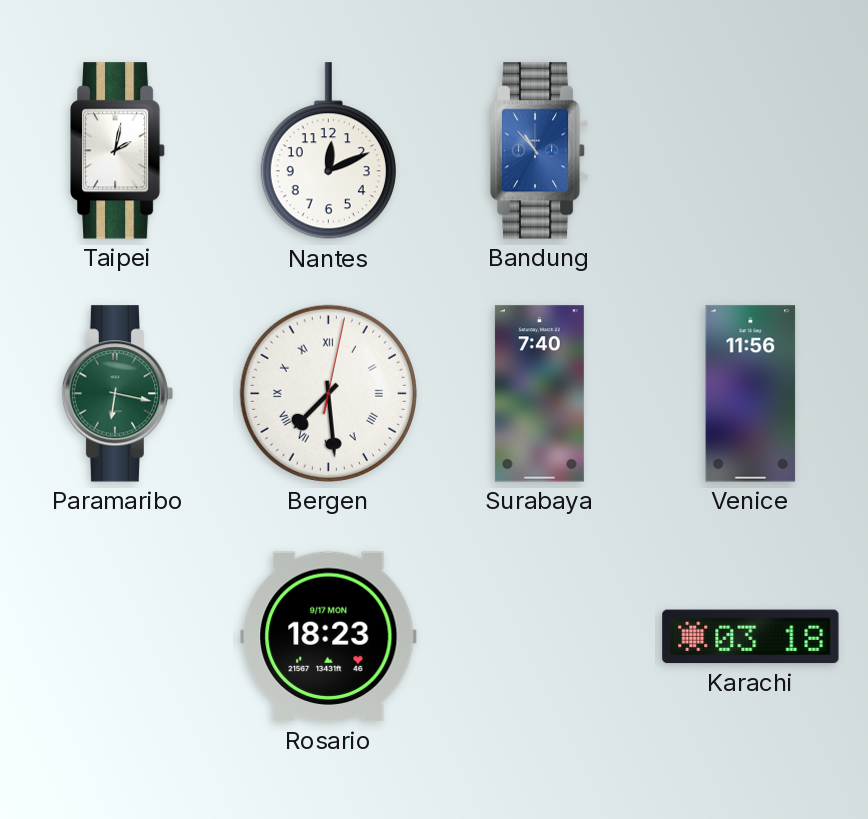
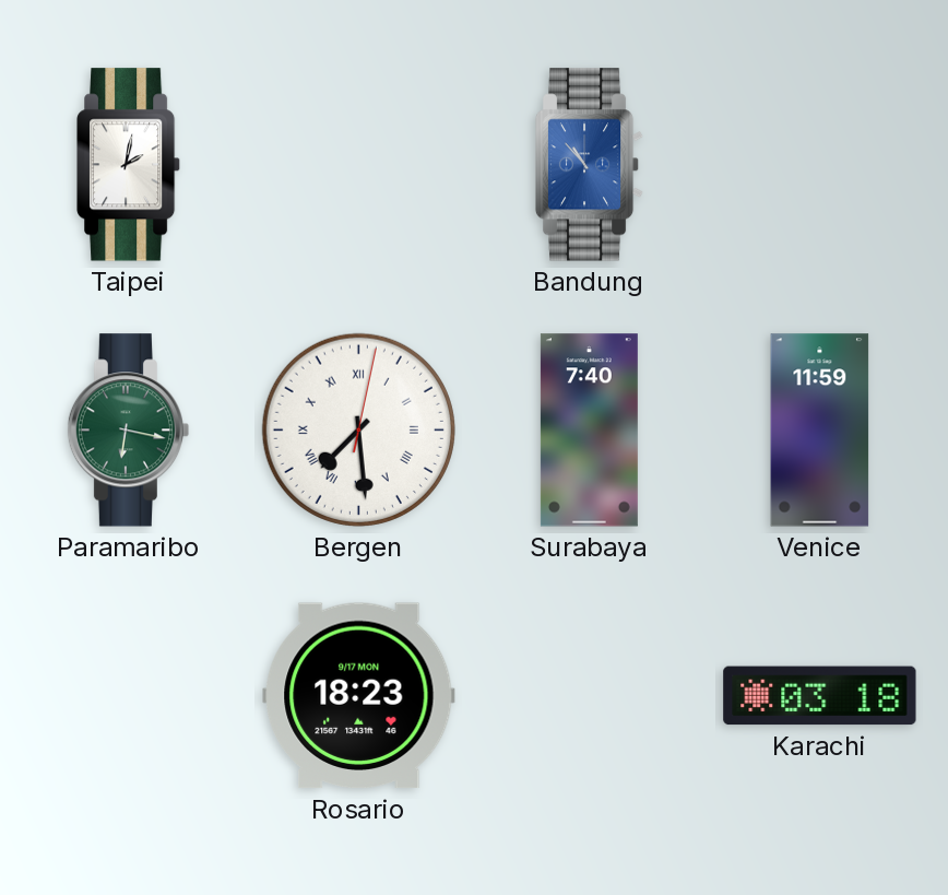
Nantes: 12:11 -> none (328, 151)
Venice: 11:56 -> 11:59 (820, 431)
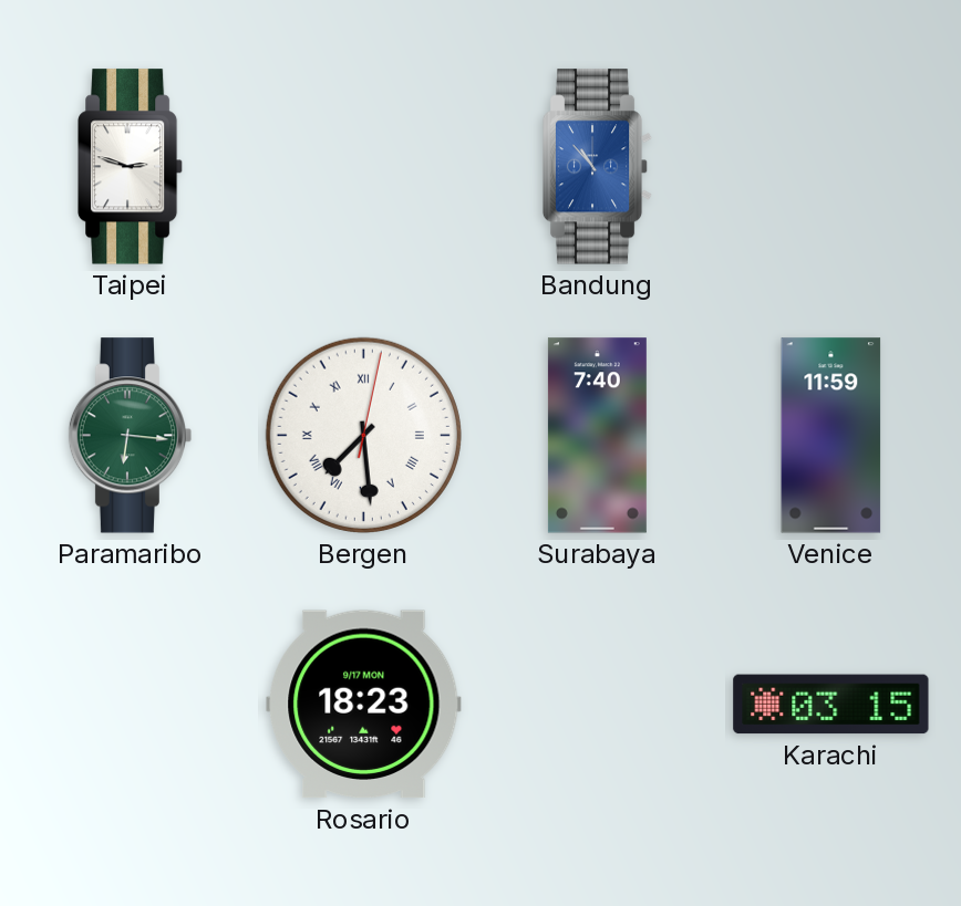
Taipei: 2:02 -> 2:48 (132, 167)
Paramaribo: 6:17 -> 6:16 (131, 436)
Karachi: 03:18 -> 03:15 (831, 705)
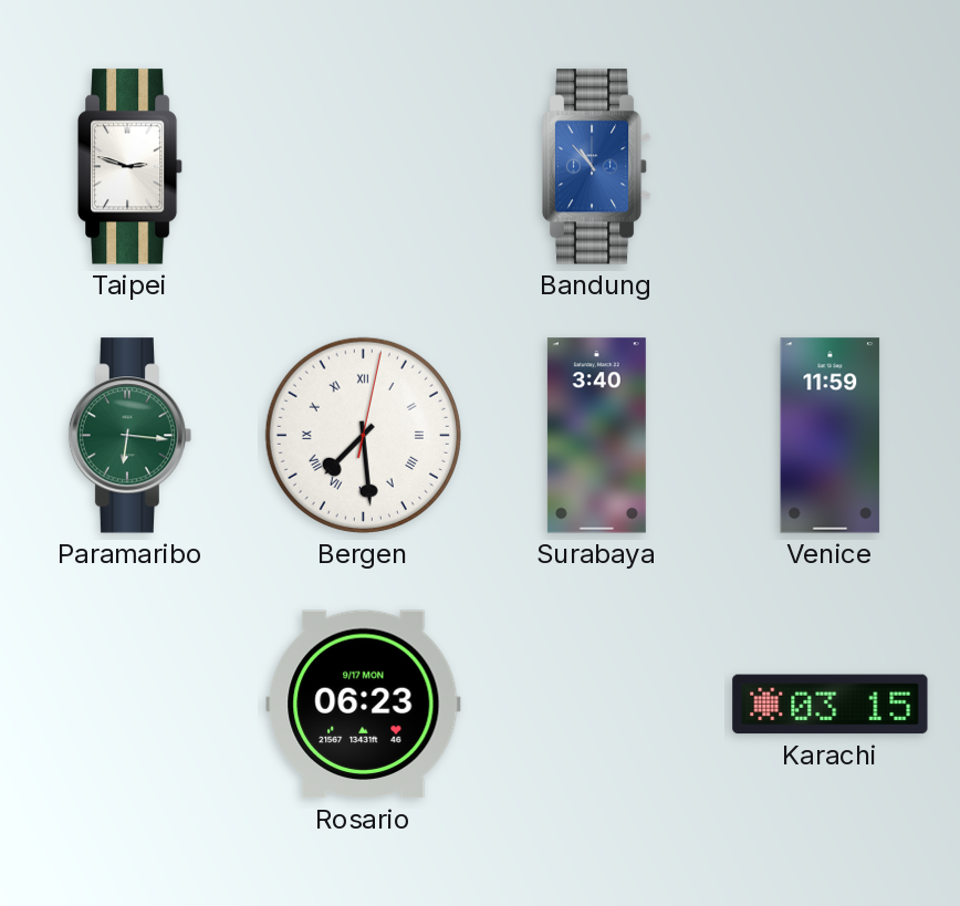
Surabaya: 7:40 -> 3:40 (596, 436)
Rosario: 18:23 -> 06:23 (364, 705)
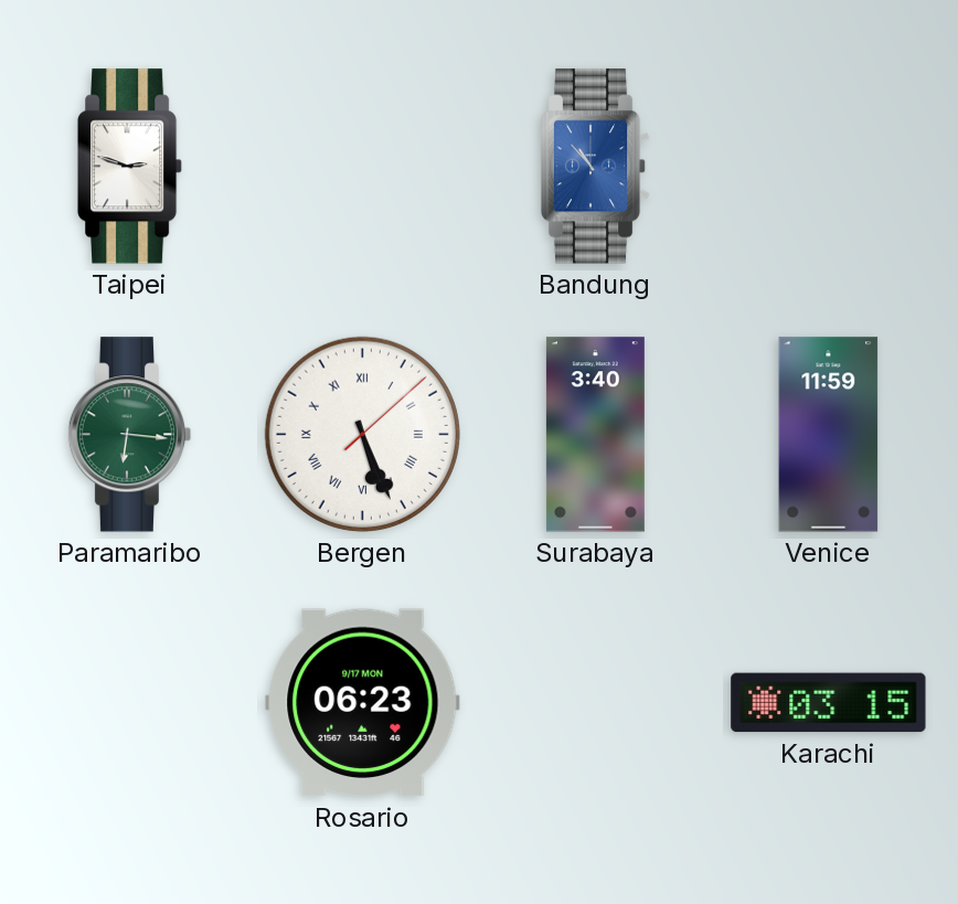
Bergen: 7:29 -> 5:26 (362, 434)
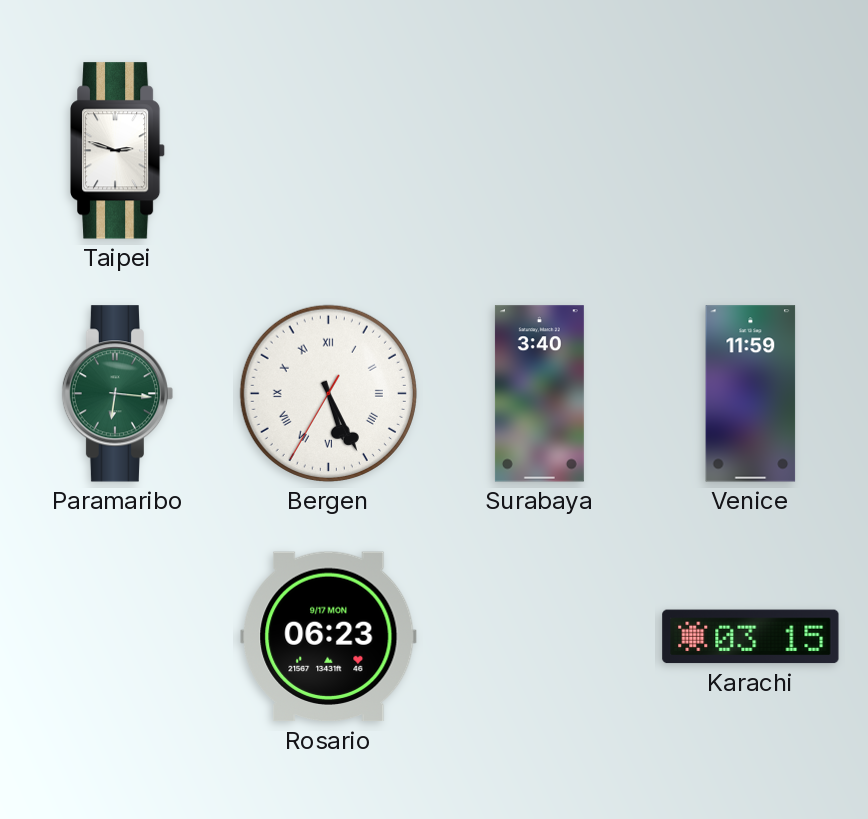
Bandung: 10:53 -> none (596, 167)
Bergen: 5:26 -> 5:25 (328, 393)
